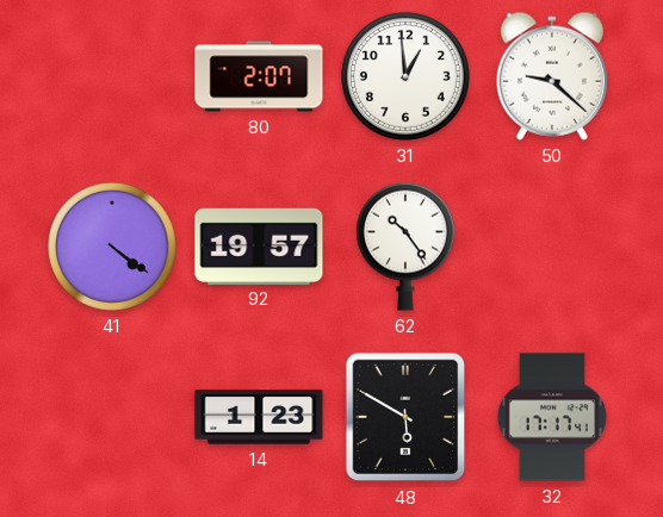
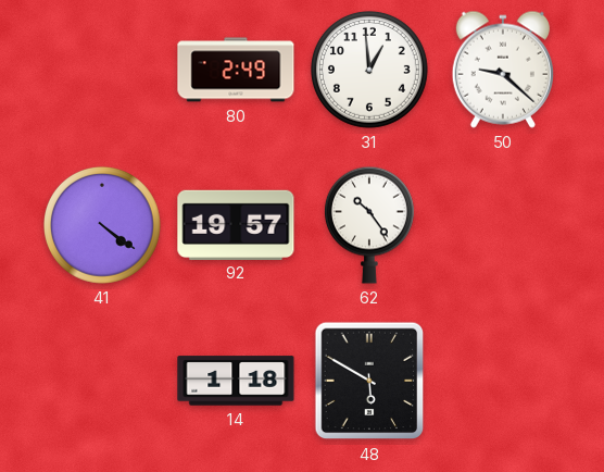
80: 2:07 -> 2:49 (236, 70)
14: 1:23 -> 1:18 (236, 381)
32: 17:17 -> none (552, 417)
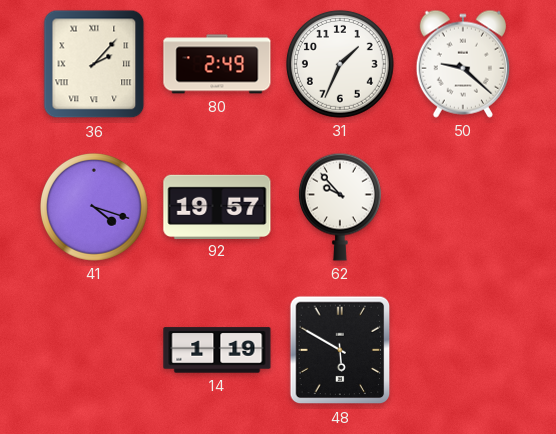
36: none -> 2:07 (94, 64)
31: 12:59 -> 1:34 (340, 64)
41: 4:21 -> 4:18 (94, 207)
62: 10:24 -> 9:53 (340, 207)
14: 1:18 -> 1:19 (217, 350)
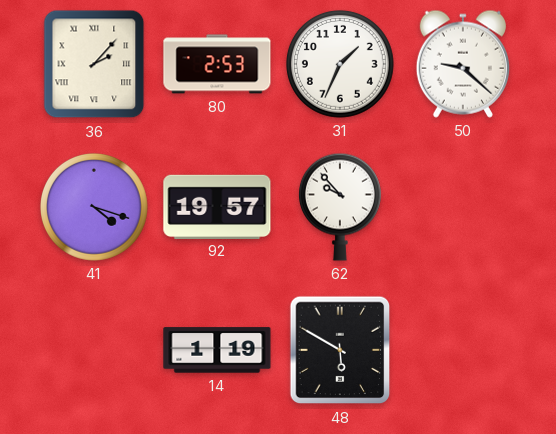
80: 2:49 -> 2:53 (217, 64)
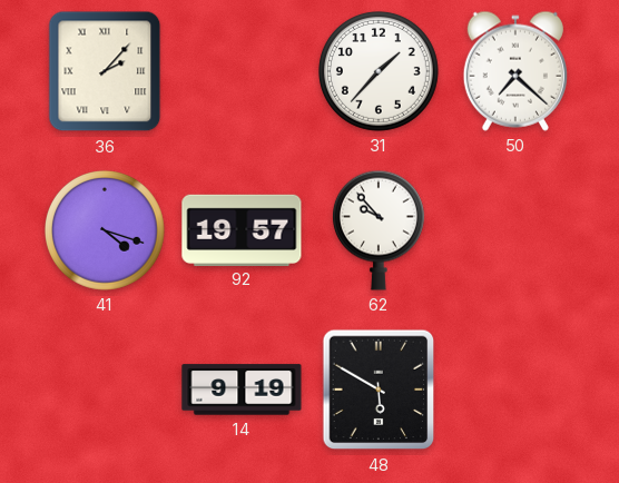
80: 2:53 -> none (217, 64)
31: 1:34 -> 1:37 (379, 71)
50: 9:22 -> 7:22 (515, 71)
14: 1:19 -> 9:19 (242, 390)
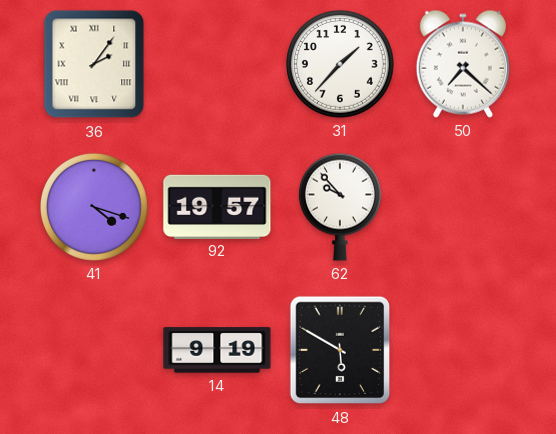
36: 2:07 -> 2:06 (94, 64)
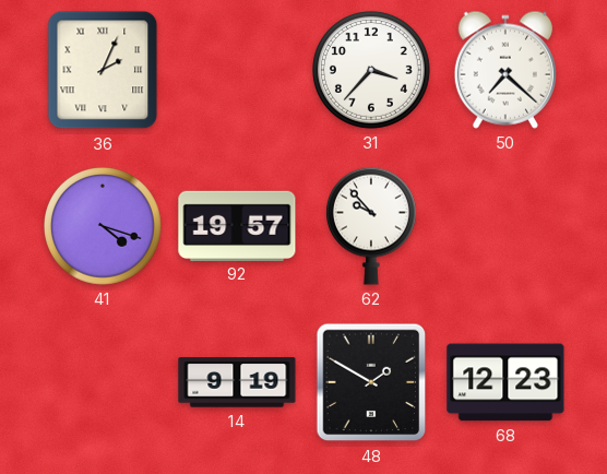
36: 2:06 -> 2:04 (103, 70)
31: 1:37 -> 3:37 (371, 70)
48: 5:50 -> 1:50 (371, 382)
68: none -> 12:23 (505, 382)
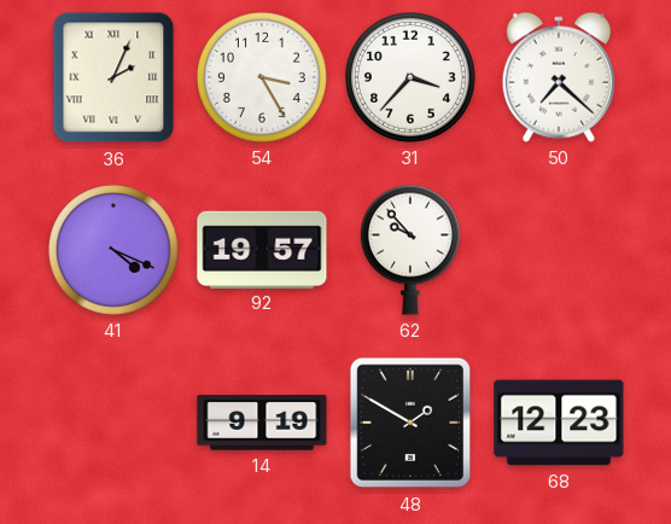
54: none -> 3:25 (262, 77)
41: 4:18 -> 4:19 (113, 250)
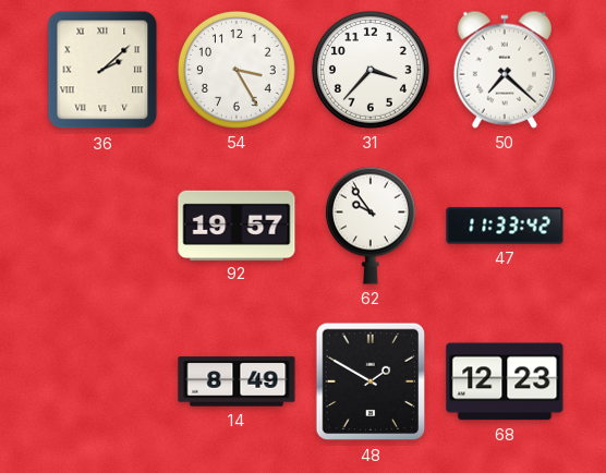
36: 2:04 -> 2:08 (102, 70)
41: 4:19 -> none (113, 250)
62: 9:53 -> 9:54 (371, 226)
47: none -> 11:33 (505, 226)
14: 9:19 -> 8:49 (237, 381)
